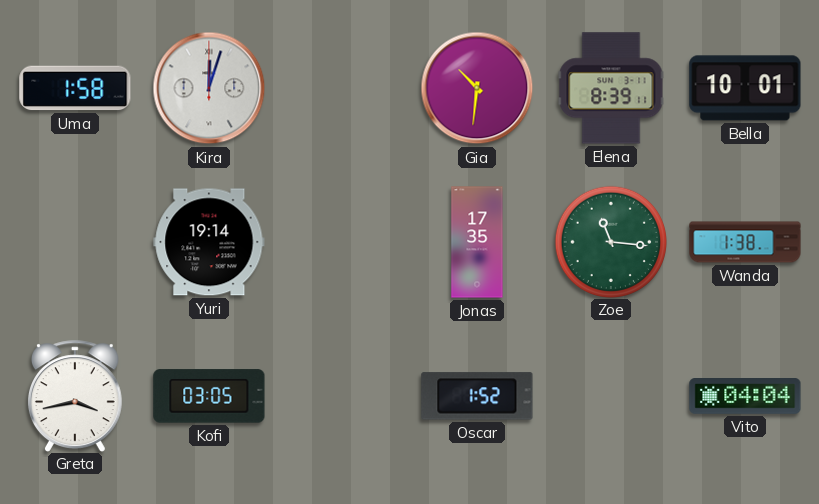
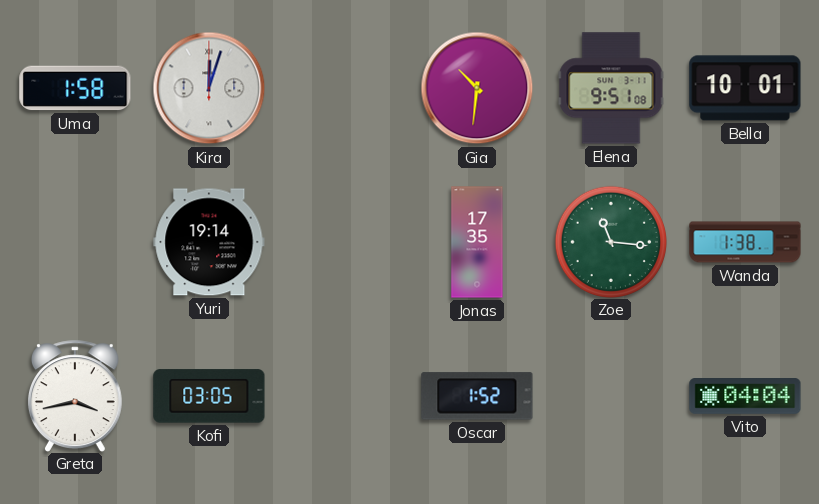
Elena: 8:39 -> 9:51 (611, 88)
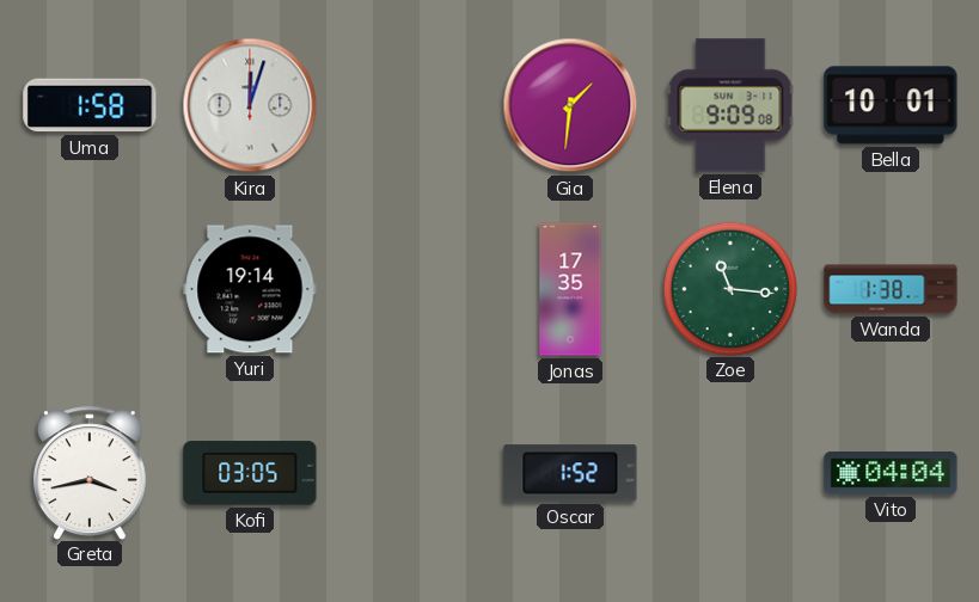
Gia: 10:31 -> 1:31 (570, 105)
Elena: 9:51 -> 9:09 (730, 105)
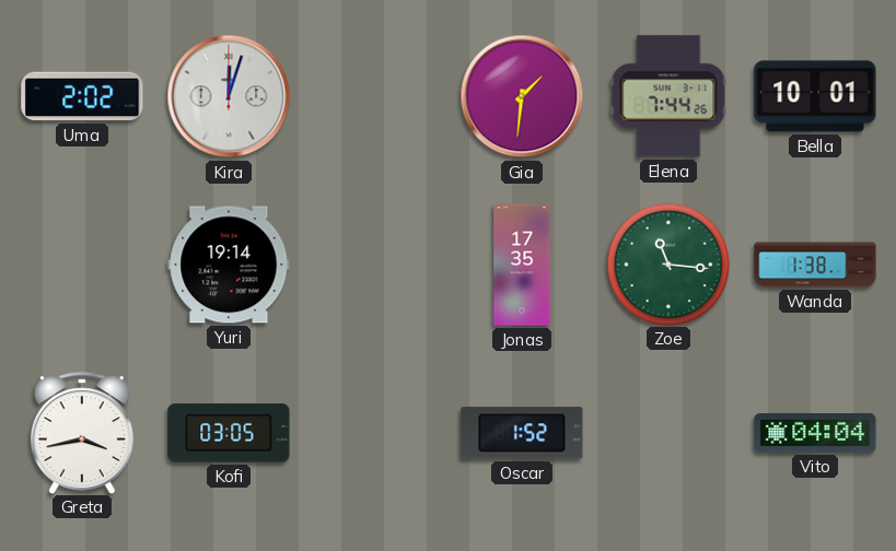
Uma: 1:58 -> 2:02 (82, 96)
Elena: 9:09 -> 7:44 (668, 96)
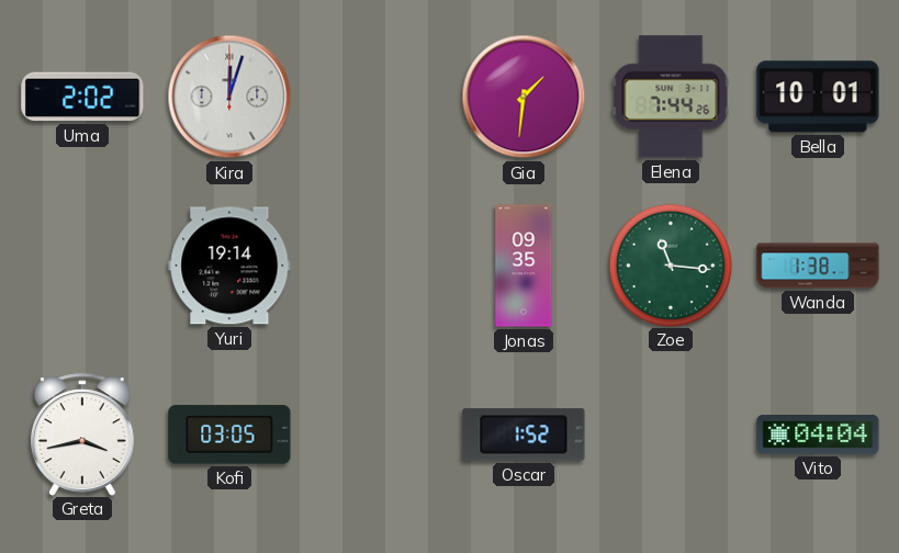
Jonas: 17:35 -> 09:35 (524, 266)
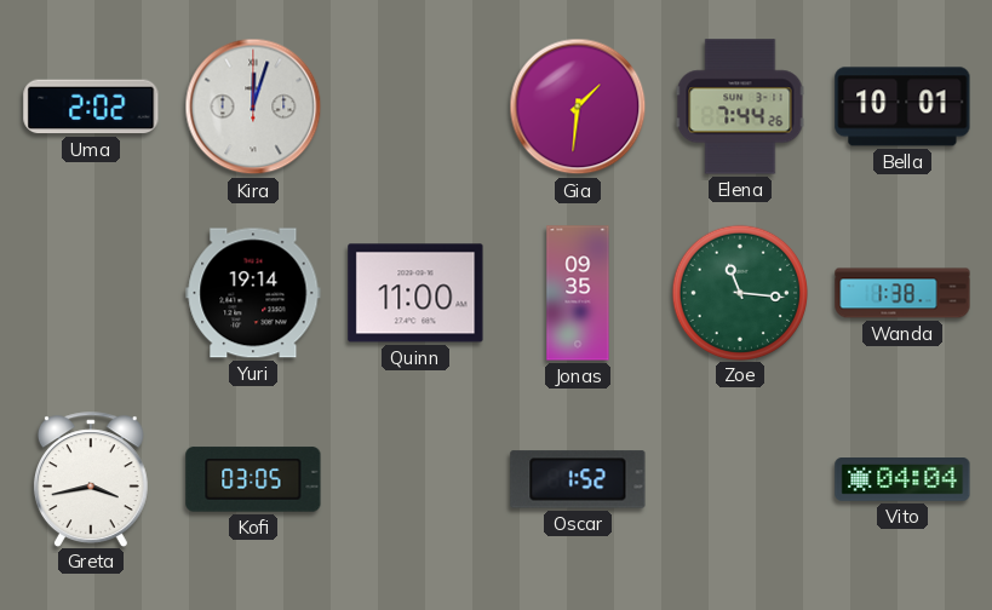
Quinn: none -> 11:00 (415, 293)
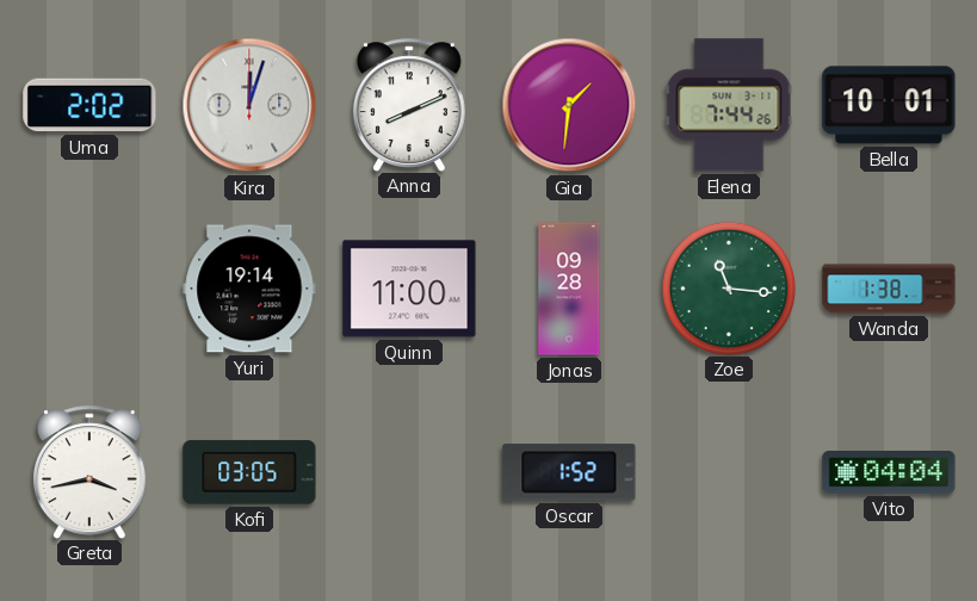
Anna: none -> 8:11 (409, 105)
Jonas: 09:35 -> 09:28 (569, 289)
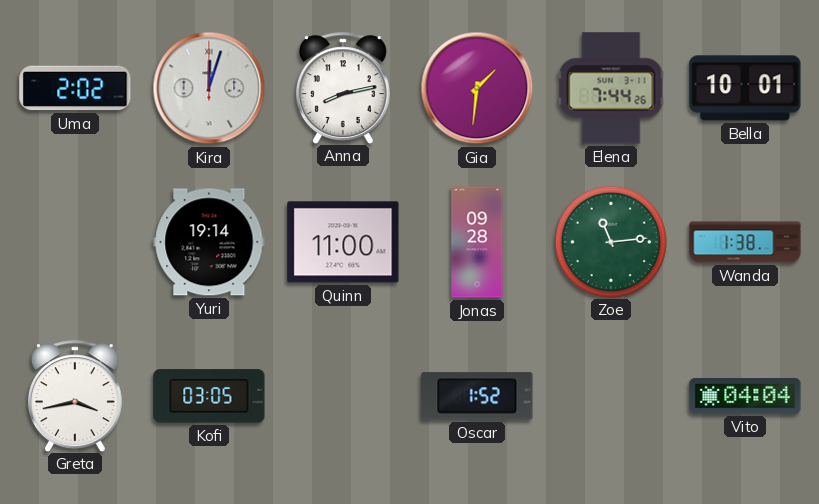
Anna: 8:11 -> 8:13 (343, 88)
Zoe: 11:16 -> 11:14 (610, 241)
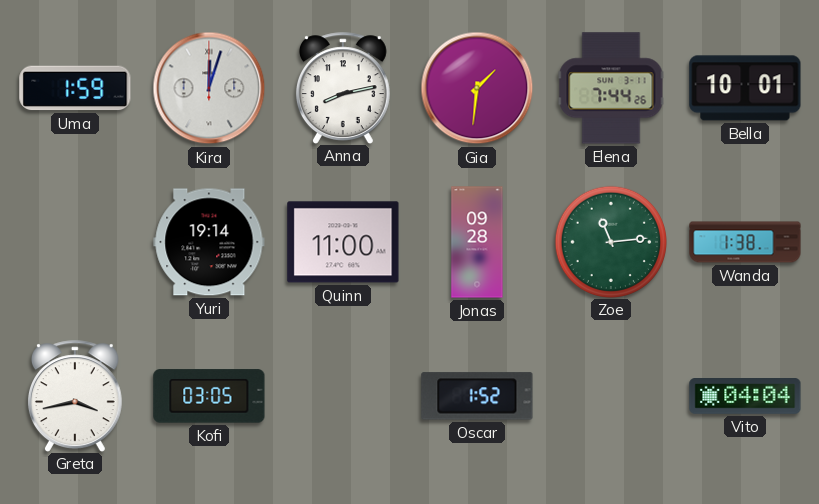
Uma: 2:02 -> 1:59 (75, 88)
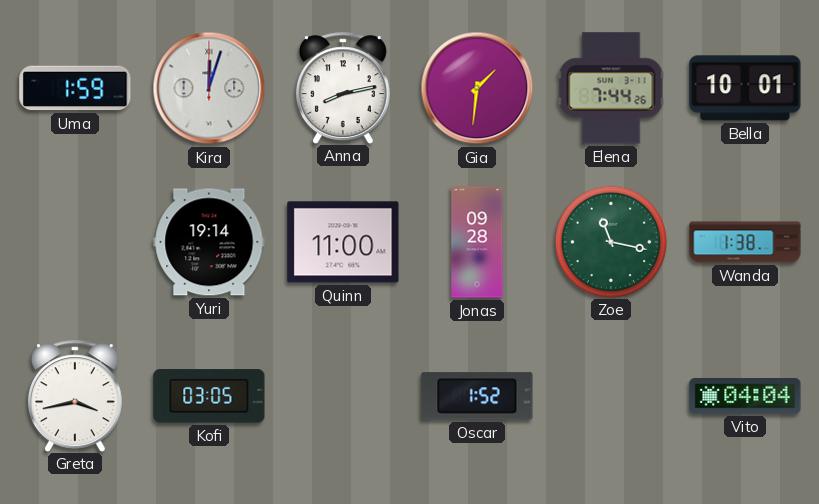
Zoe: 11:14 -> 11:17 (610, 241)
